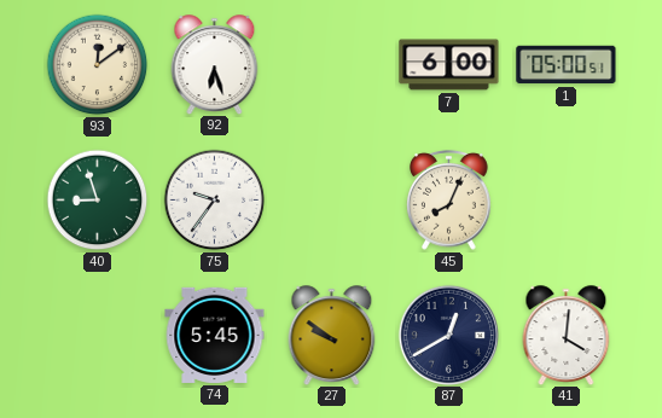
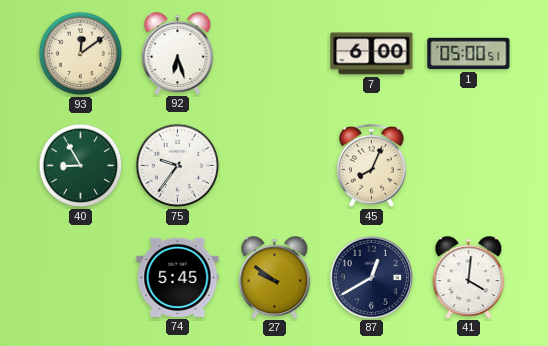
40: 8:57 -> 8:55 (81, 166)
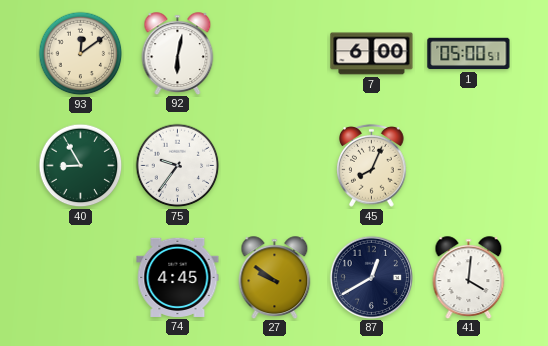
92: 6:27 -> 6:02 (178, 53)
74: 5:45 -> 4:45 (178, 277)
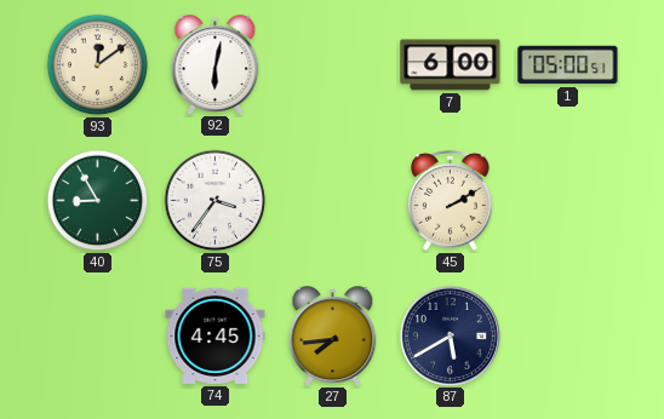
75: 9:36 -> 3:36 (216, 201)
45: 8:04 -> 2:10 (451, 200)
27: 9:51 -> 7:44 (333, 335)
87: 12:40 -> 5:40 (450, 335)
41: 4:01 -> none (469, 277)
